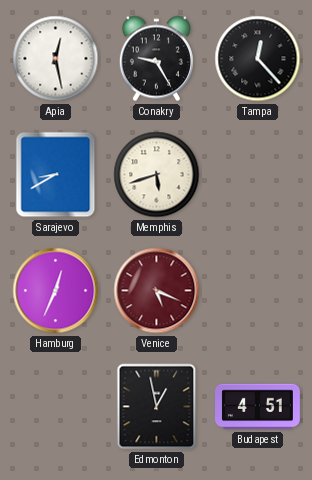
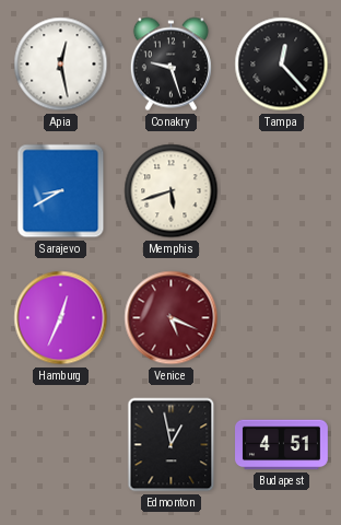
Conakry: 9:25 -> 9:27 (170, 65)
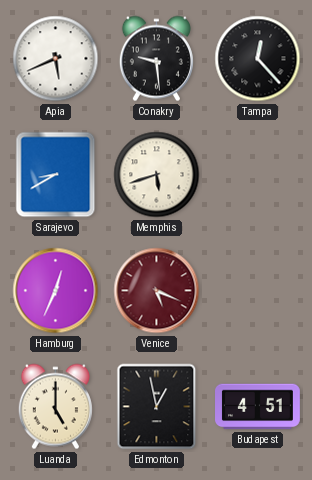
Apia: 12:28 -> 5:41 (56, 59)
Conakry: 9:27 -> 9:29 (156, 59)
Luanda: none -> 5:00 (55, 407)
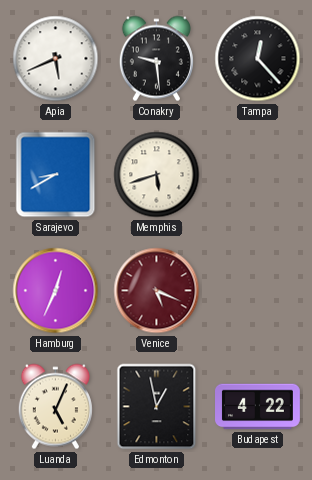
Luanda: 5:00 -> 5:04 (55, 407)
Budapest: 4:51 -> 4:22 (258, 407)
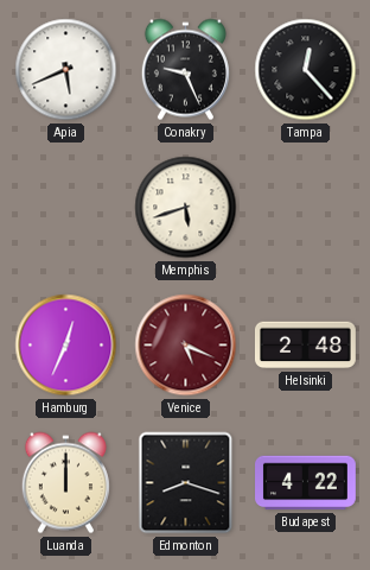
Conakry: 9:29 -> 9:26 (185, 70)
Sarajevo: 8:40 -> none (56, 175)
Helsinki: none -> 2:48 (305, 346)
Luanda: 5:04 -> 12:00 (65, 483)
Edmonton: 12:58 -> 8:18 (186, 483)
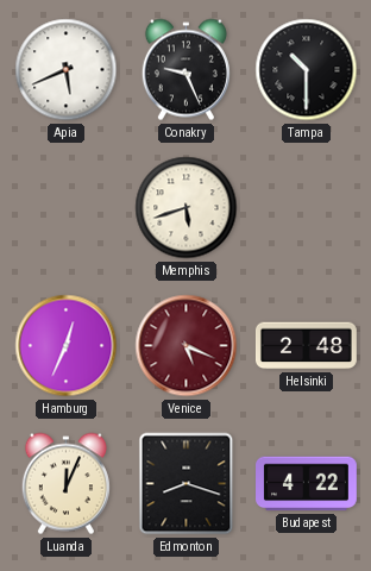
Tampa: 12:23 -> 10:30 (307, 70)
Luanda: 12:00 -> 12:04 (65, 484)
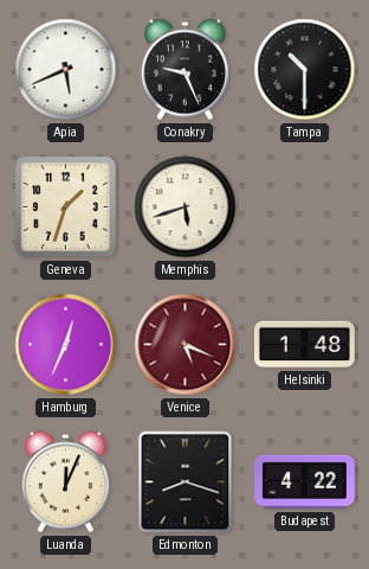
Geneva: none -> 1:33 (66, 207)
Helsinki: 2:48 -> 1:48 (304, 345)
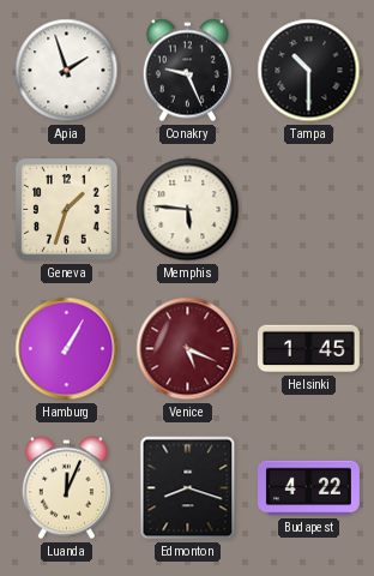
Apia: 5:41 -> 1:57 (67, 71)
Memphis: 5:42 -> 5:46 (188, 210)
Hamburg: 12:34 -> 1:05 (67, 349)
Helsinki: 1:48 -> 1:45 (308, 349)
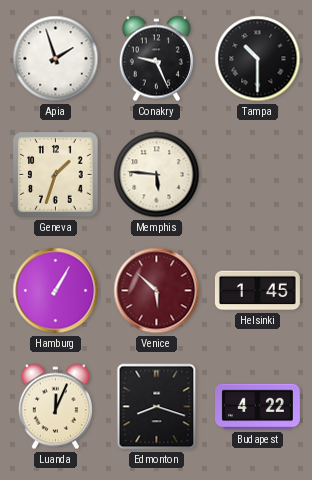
Venice: 5:19 -> 5:52 (157, 291)
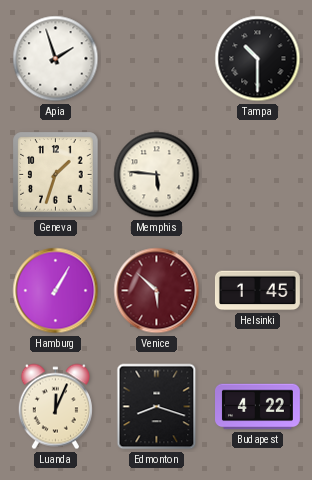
Conakry: 9:26 -> none (156, 59)
